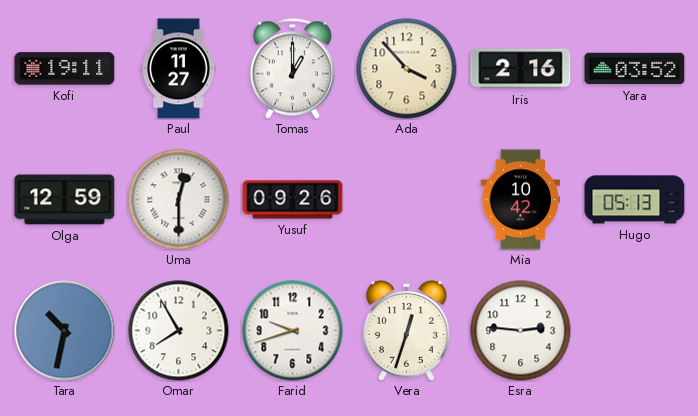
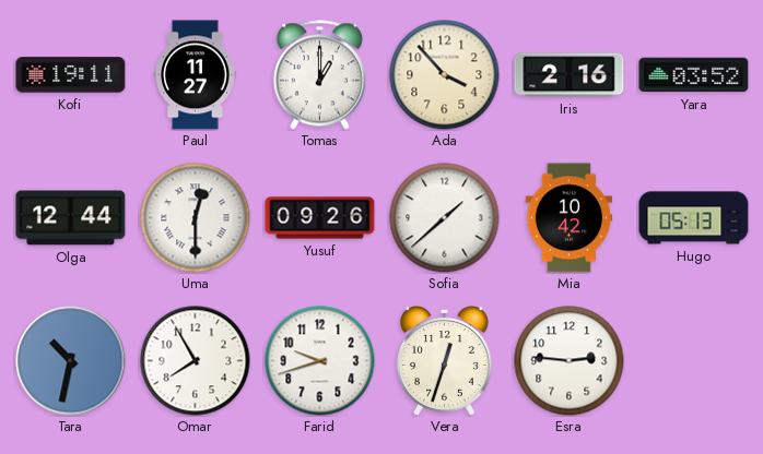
Olga: 12:59 -> 12:44 (71, 218)
Sofia: none -> 1:38 (445, 218)
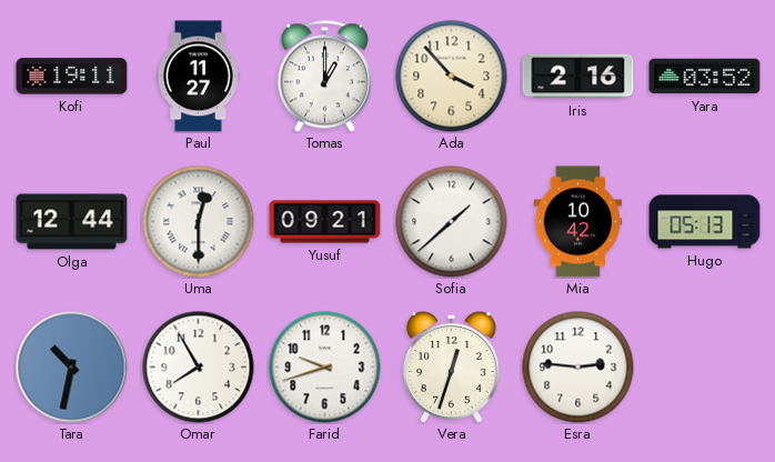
Yusuf: 09:26 -> 09:21 (325, 222)
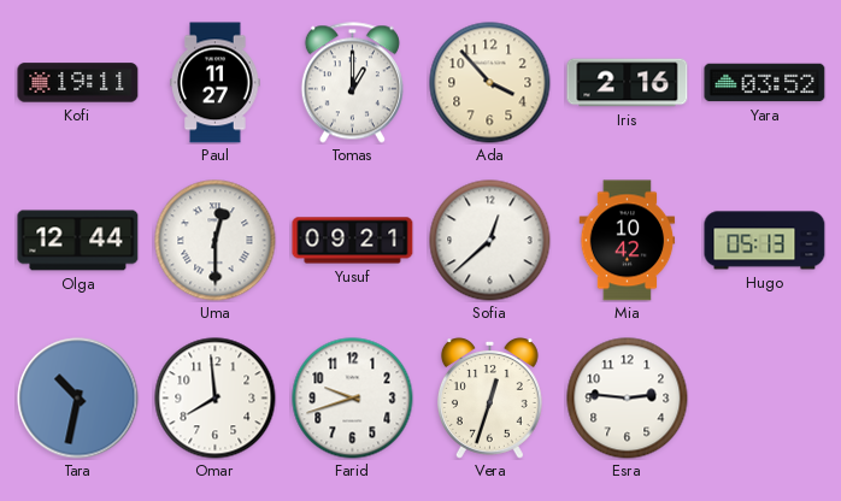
Sofia: 1:38 -> 12:38 (490, 241)
Omar: 7:55 -> 7:59 (216, 399)
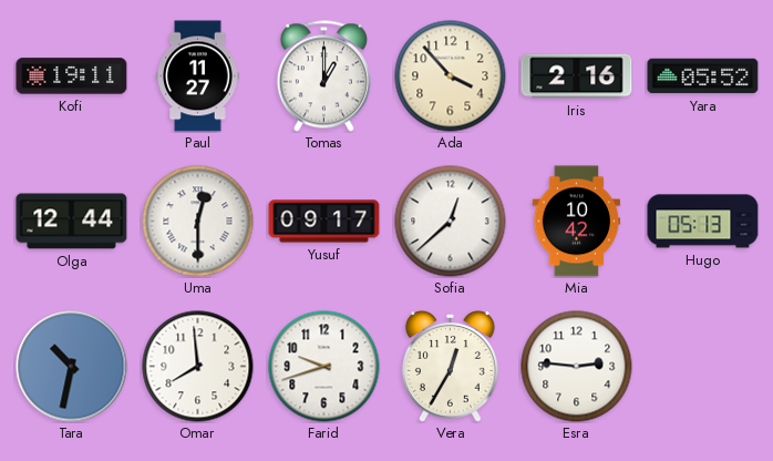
Yara: 03:52 -> 05:52 (703, 76)
Yusuf: 09:21 -> 09:17 (324, 222)
Vera: 12:33 -> 12:35 (450, 367)
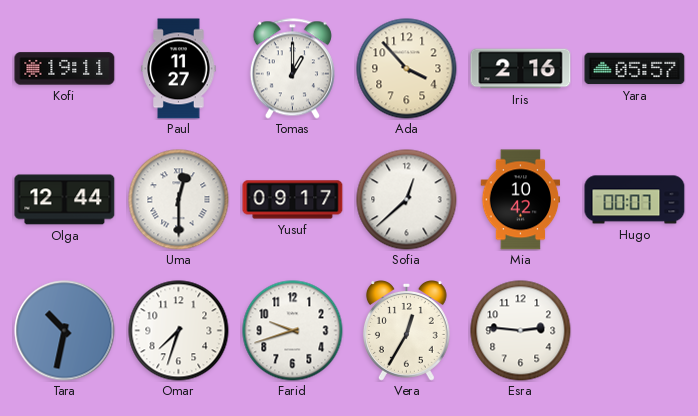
Yara: 05:52 -> 05:57 (635, 69)
Hugo: 05:13 -> 00:07 (635, 200)
Omar: 7:59 -> 7:33 (179, 331)
